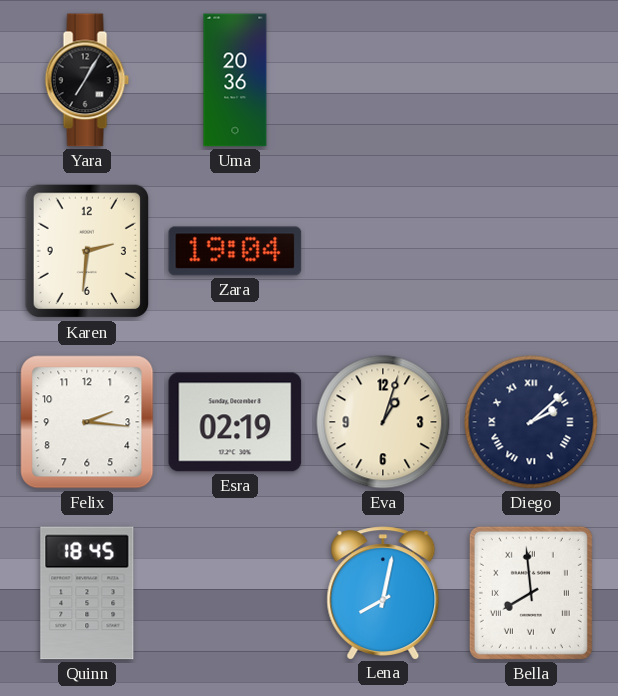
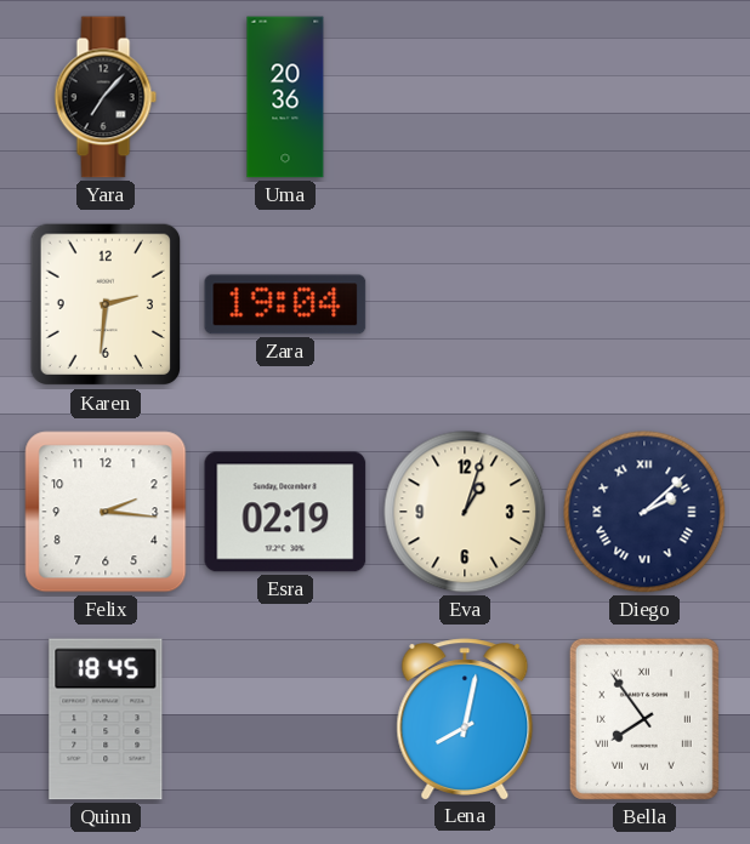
Yara: 7:05 -> 7:07 (106, 97)
Bella: 7:59 -> 7:54 (644, 719)
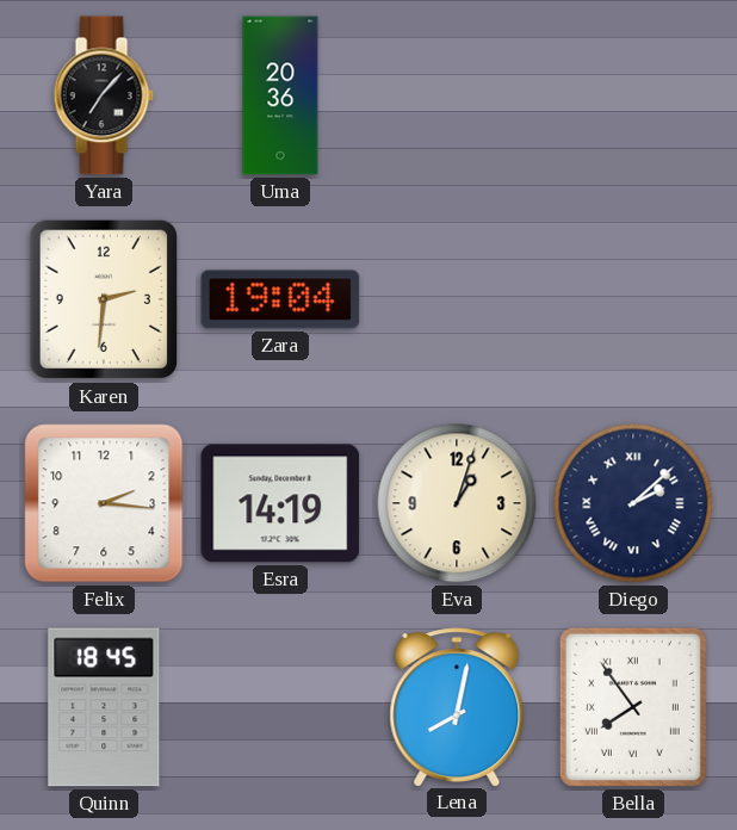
Esra: 02:19 -> 14:19 (280, 503)
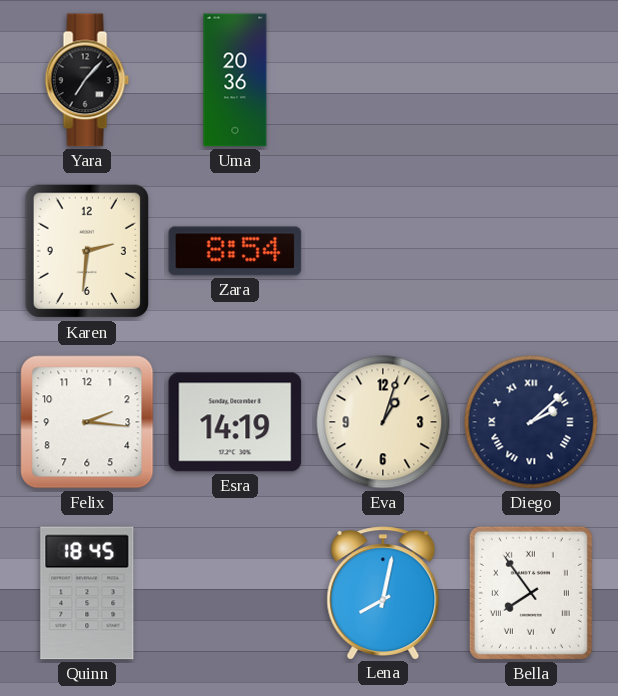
Zara: 19:04 -> 8:54 (235, 251)
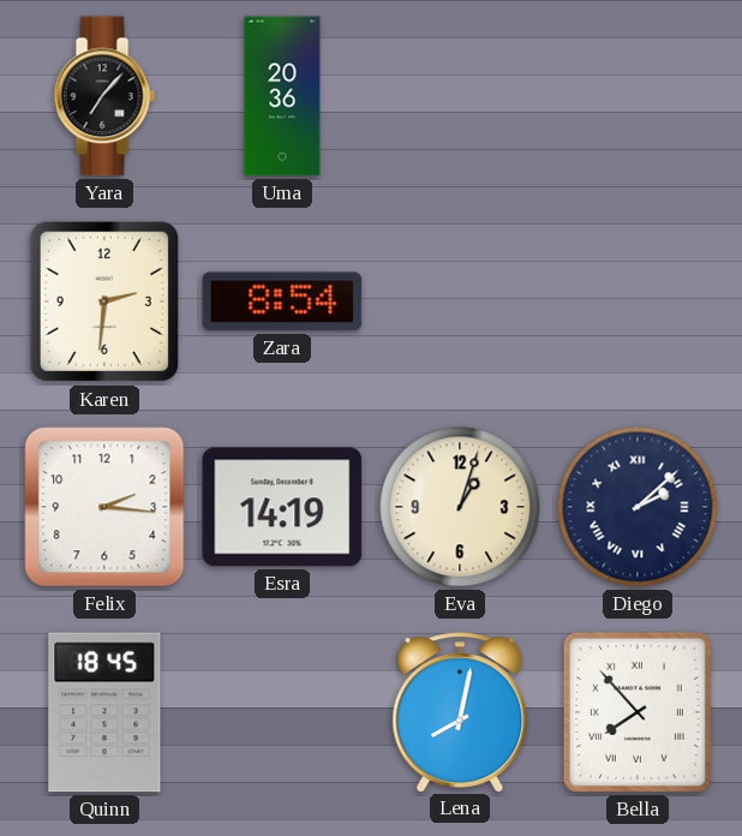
Bella: 7:54 -> 7:53 (638, 712)
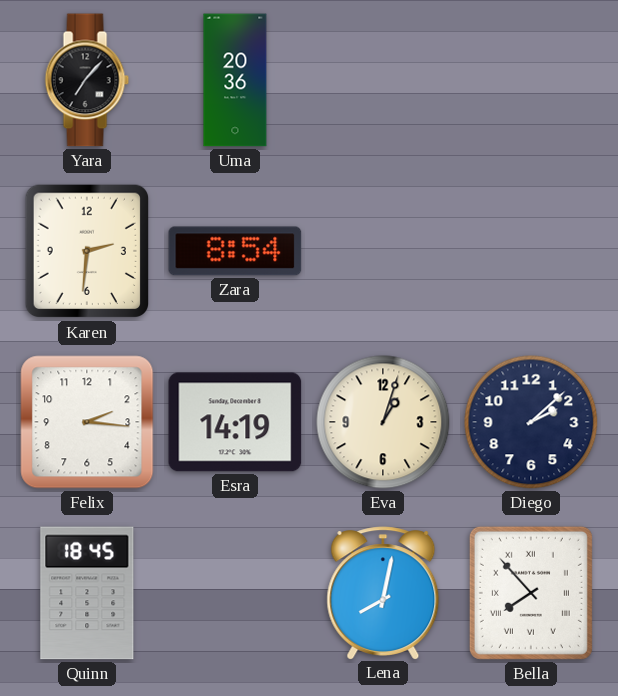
Diego numerals: Roman -> Arabic (531, 422)
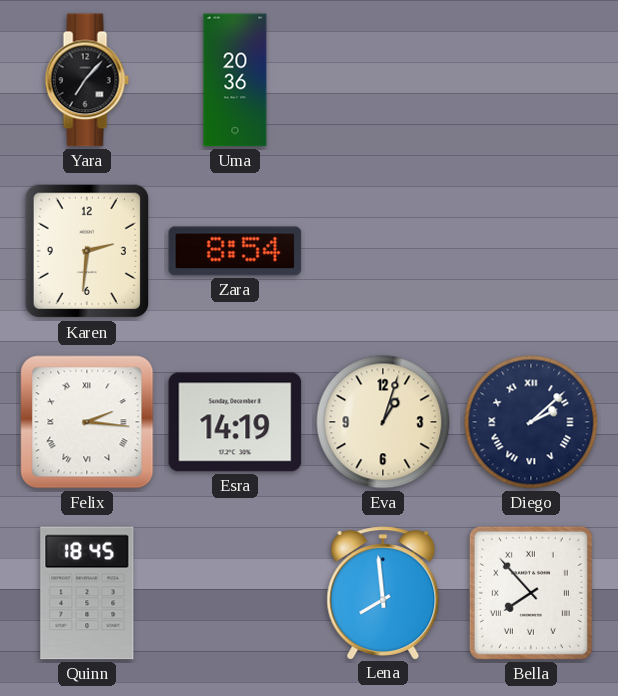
Felix numerals: Arabic -> Roman (87, 422)
Diego numerals: Arabic -> Roman (531, 422)
Lena: 8:02 -> 7:59 (383, 593)
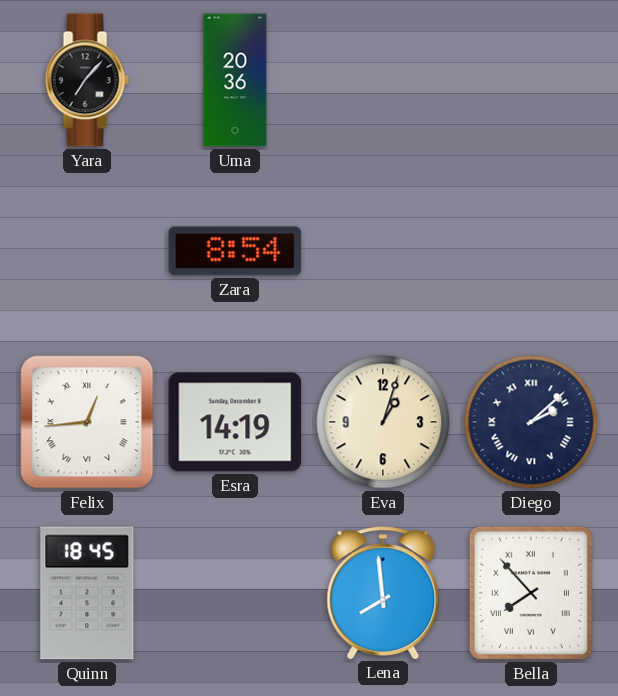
Karen: 2:31 -> none (86, 251)
Felix: 2:16 -> 12:44 (87, 422)
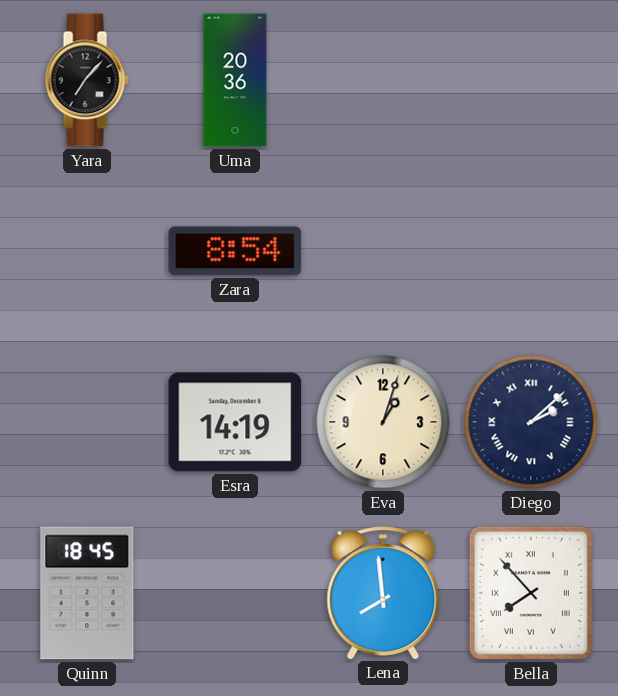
Felix: 12:44 -> none (87, 422)
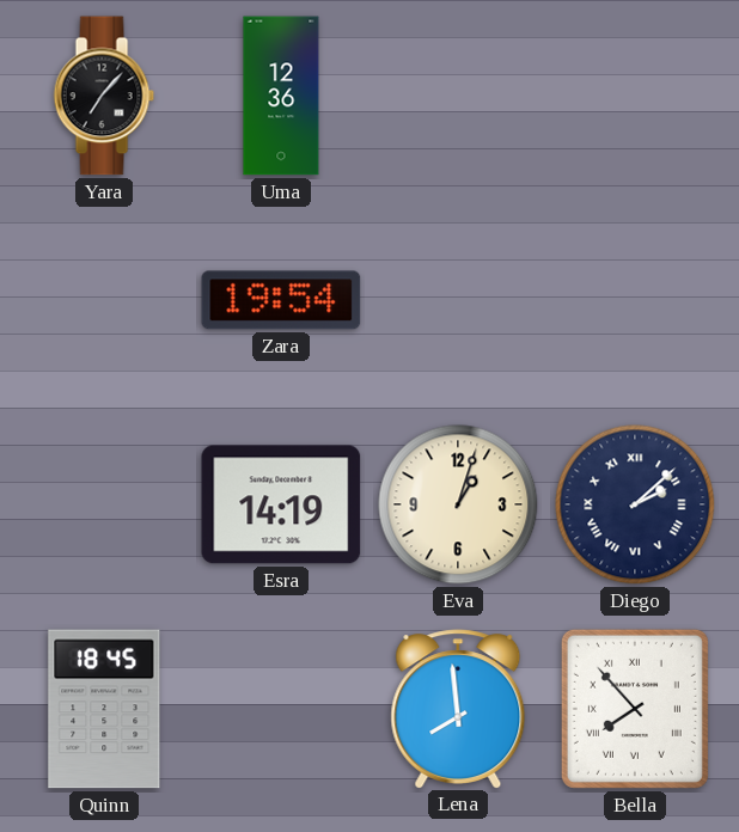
Uma: 20:36 -> 12:36 (281, 96)
Zara: 8:54 -> 19:54 (281, 300)
